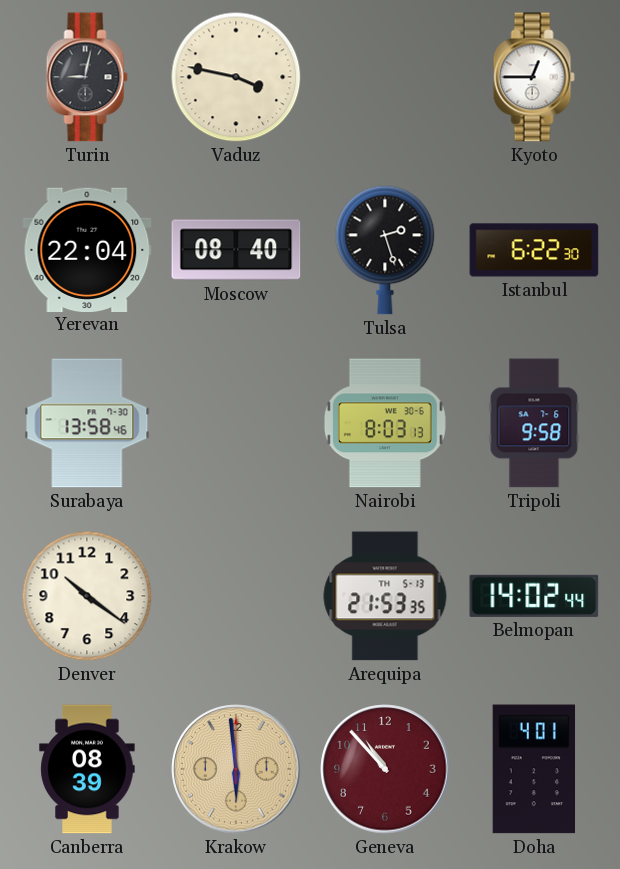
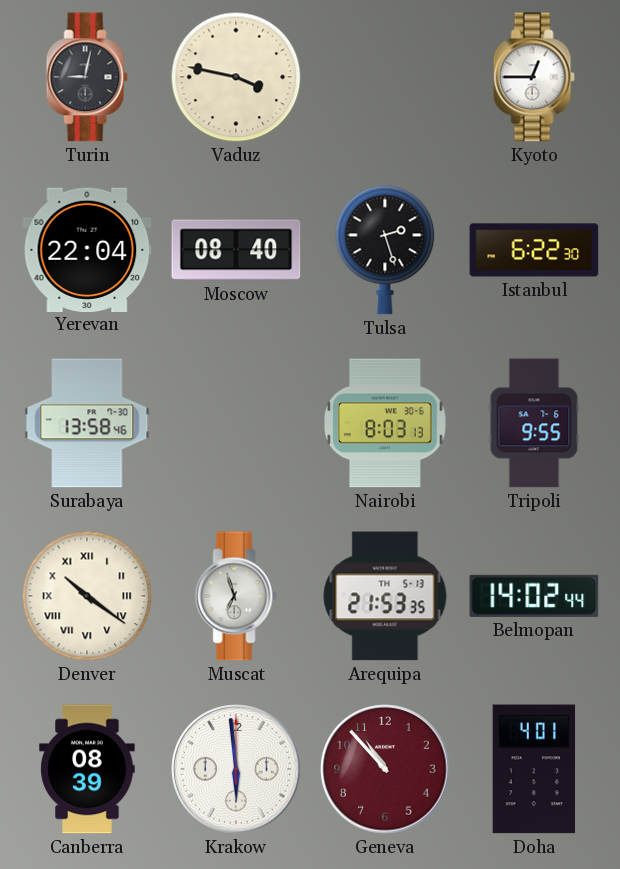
Tripoli: 9:58 -> 9:55 (534, 423)
Denver numerals: Arabic -> Roman (87, 596)
Muscat: none -> 6:57 (236, 596)
Krakow dial: champagne -> white (236, 769)
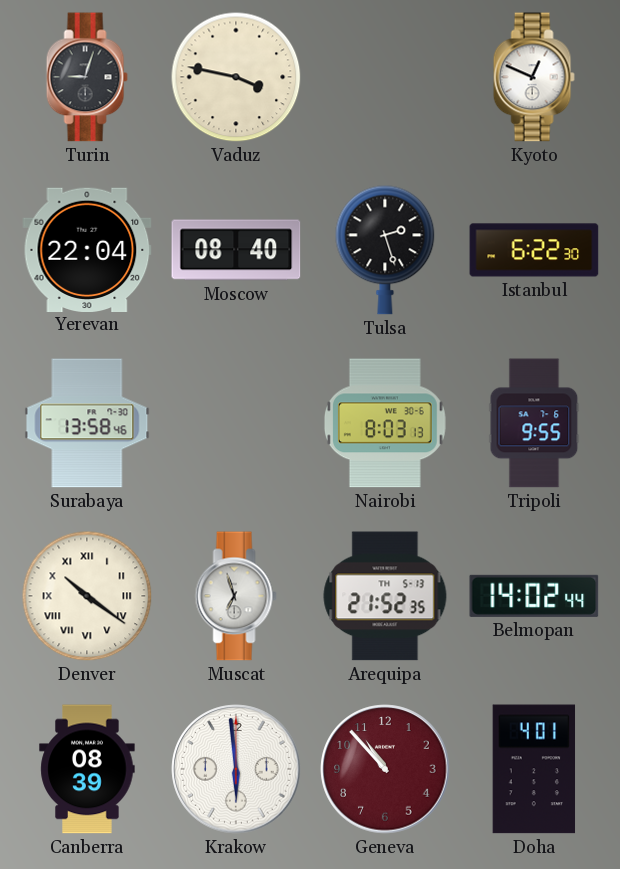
Turin: 9:02 -> 9:03 (87, 77)
Kyoto: 12:45 -> 12:49 (534, 77)
Arequipa: 21:53 -> 21:52 (385, 596)
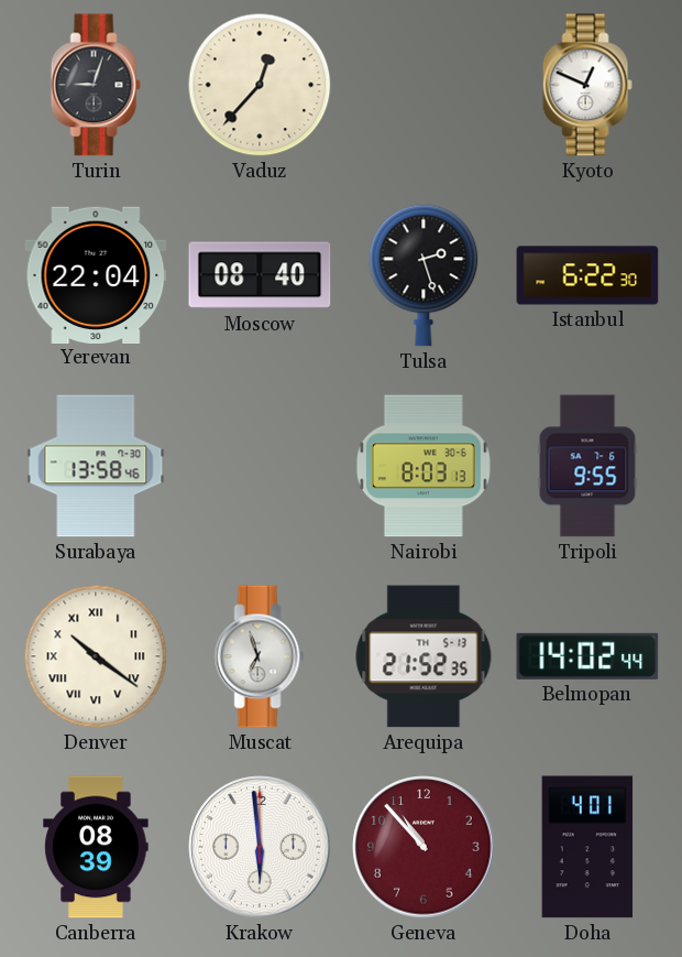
Vaduz: 3:47 -> 12:37 (260, 85)
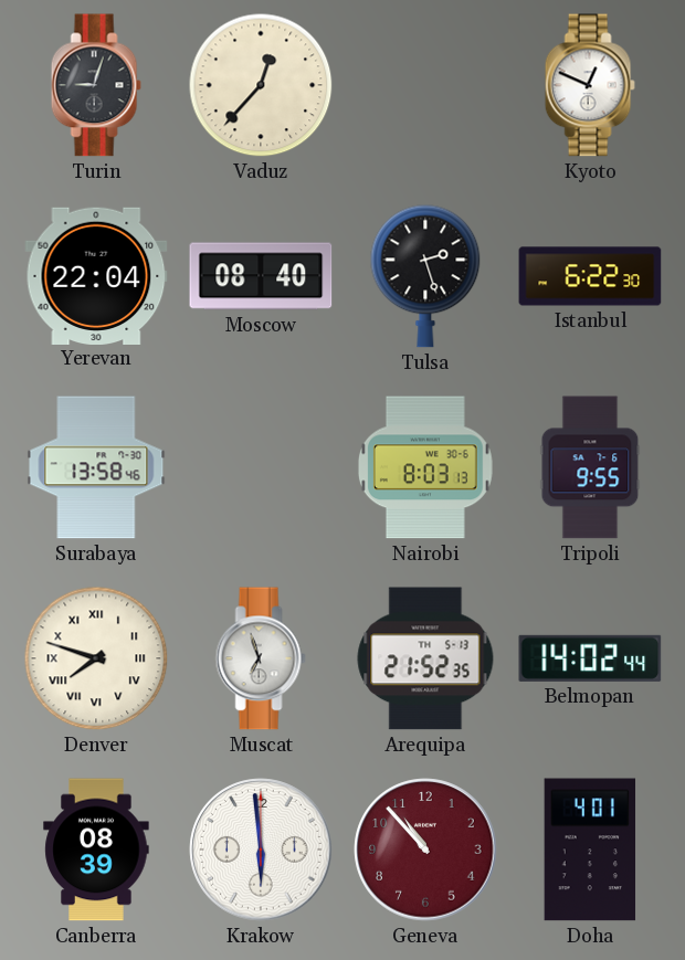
Denver: 10:21 -> 7:48 (96, 658)
